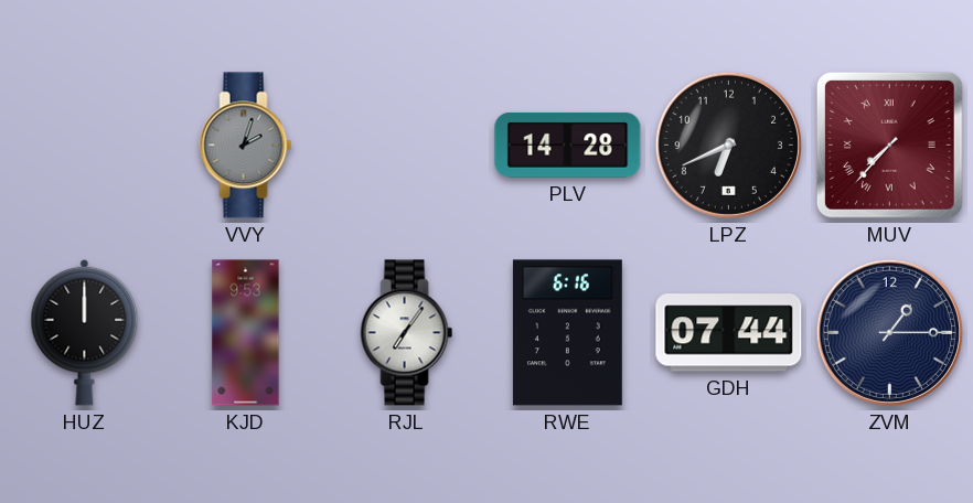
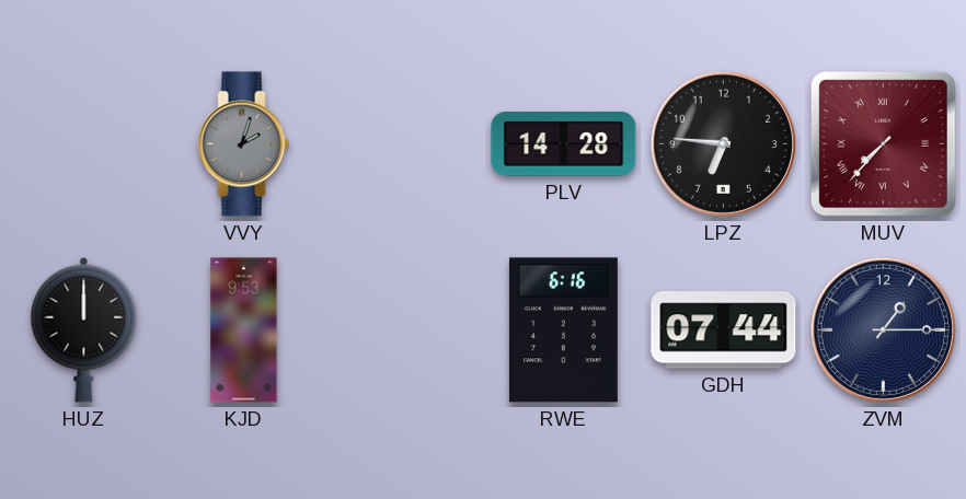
LPZ: 6:41 -> 6:46 (723, 143)
RJL: 7:06 -> none (407, 333)
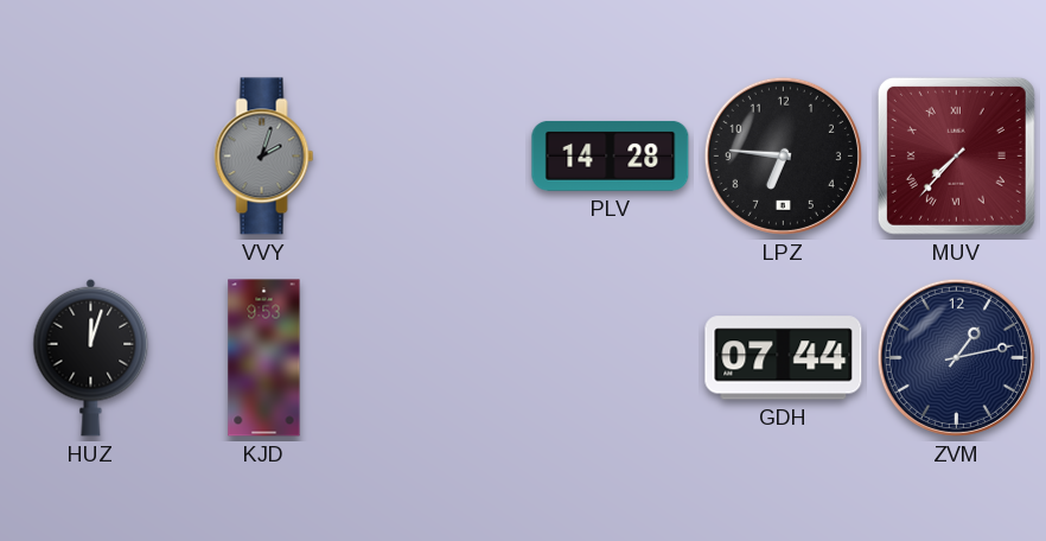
HUZ: 12:00 -> 12:03 (91, 357)
RWE: 6:16 -> none (563, 330)
ZVM: 1:15 -> 1:13 (956, 357)
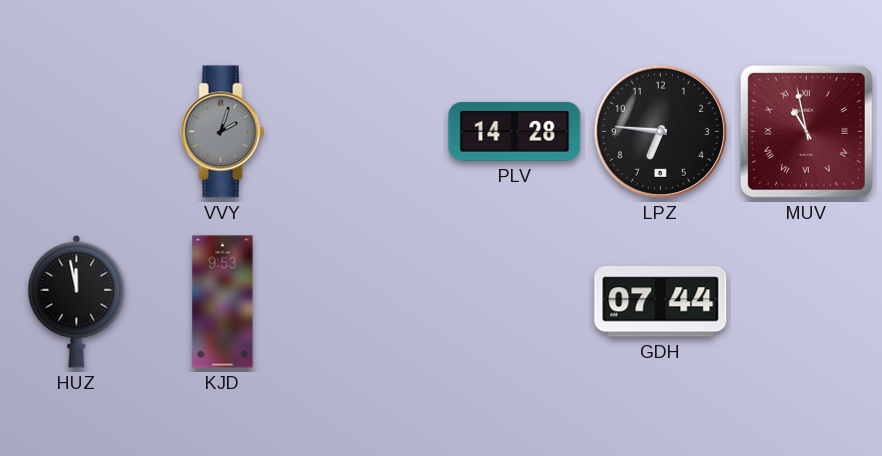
MUV: 7:37 -> 10:58 (806, 131)
HUZ: 12:03 -> 11:58 (77, 301)
ZVM: 1:13 -> none (956, 357)
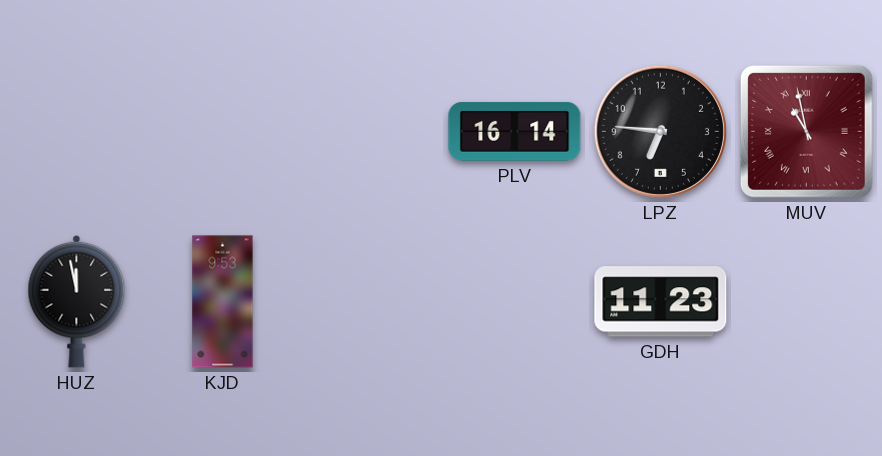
VVY: 2:03 -> none (223, 132)
PLV: 14:28 -> 16:14 (515, 131)
GDH: 07:44 -> 11:23 (661, 302)
